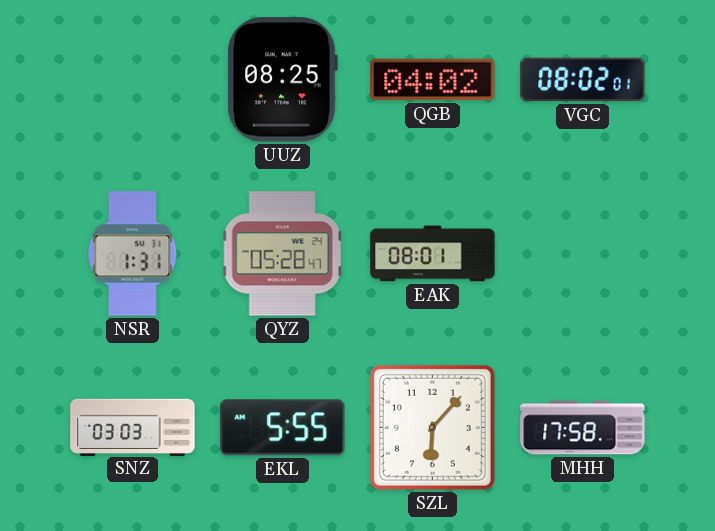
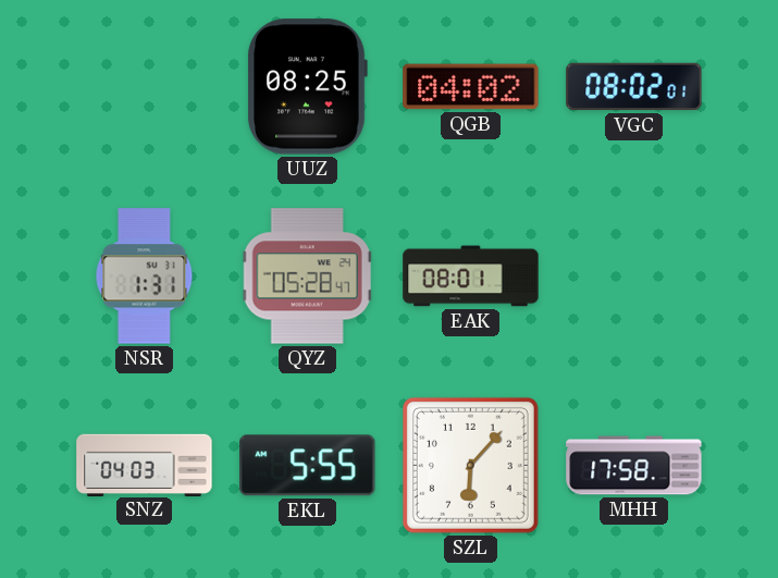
SNZ: 03:03 -> 04:03 (145, 465)
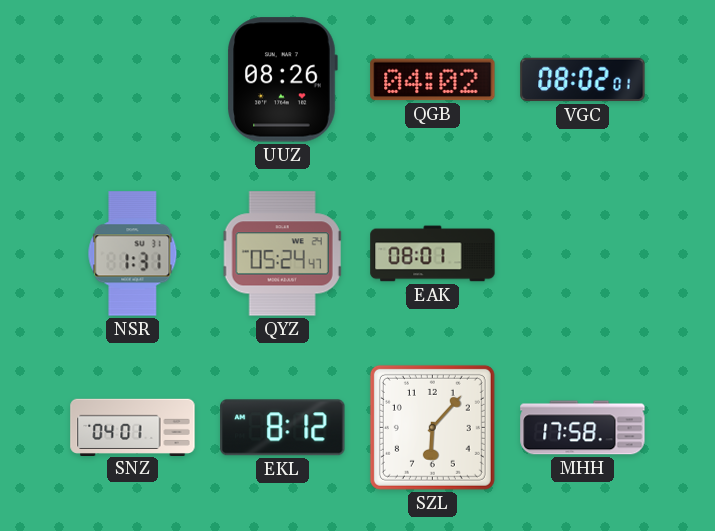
UUZ: 08:25 -> 08:26 (282, 80)
QYZ: 05:28 -> 05:24 (283, 254)
SNZ: 04:03 -> 04:01 (133, 427)
EKL: 5:55 -> 8:12 (283, 428)
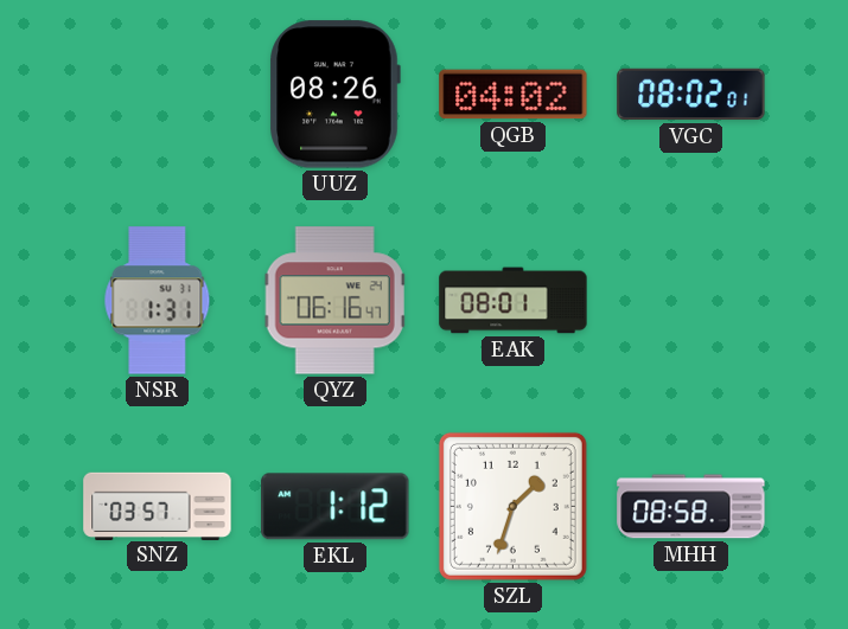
QYZ: 05:24 -> 06:16 (336, 301)
SNZ: 04:01 -> 03:57 (158, 506)
EKL: 8:12 -> 1:12 (336, 507)
SZL: 6:07 -> 1:33 (512, 506)
MHH: 17:58 -> 08:58 (691, 507)
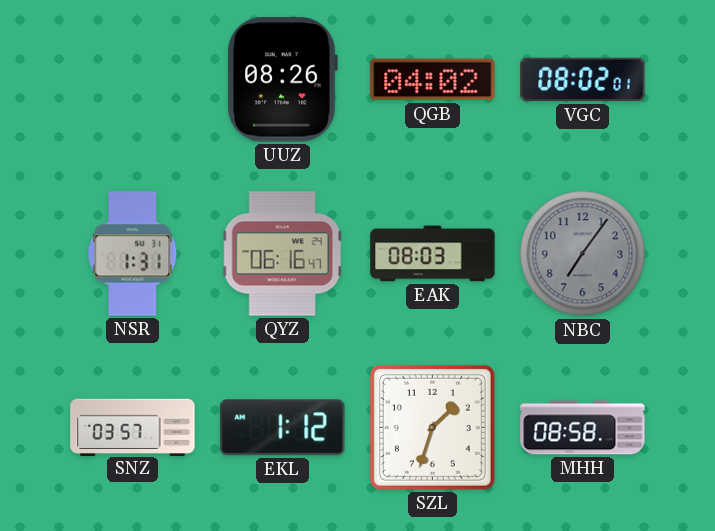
EAK: 08:01 -> 08:03 (433, 254)
NBC: none -> 7:06 (583, 254)
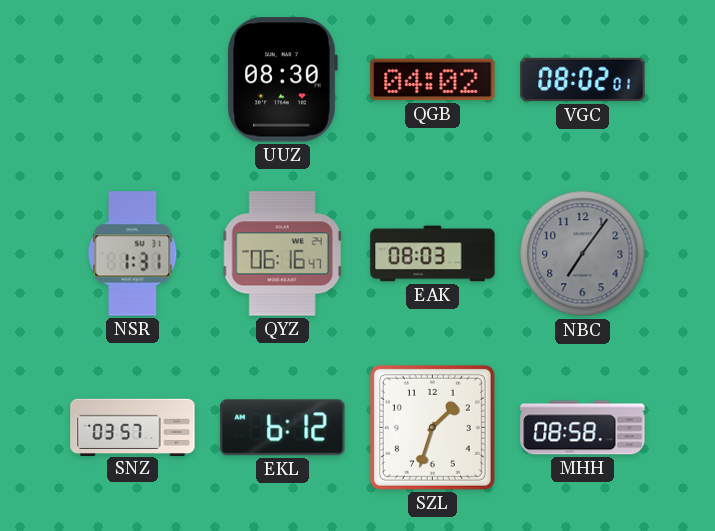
UUZ: 08:26 -> 08:30 (282, 80)
EKL: 1:12 -> 6:12 (283, 428)
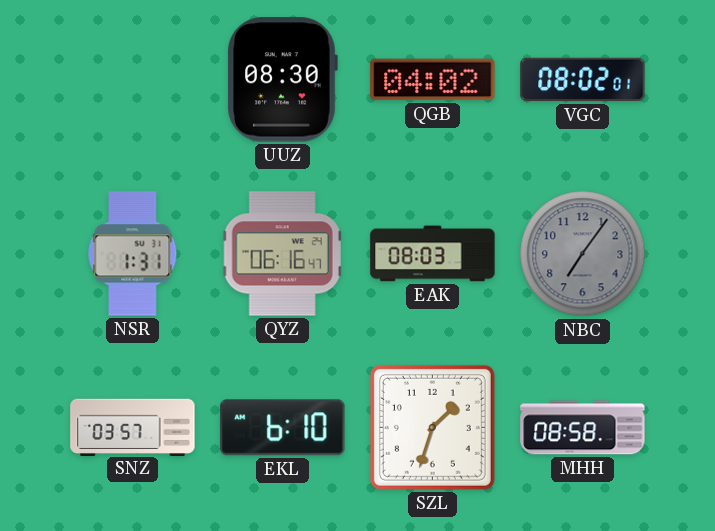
EKL: 6:12 -> 6:10 (283, 428)
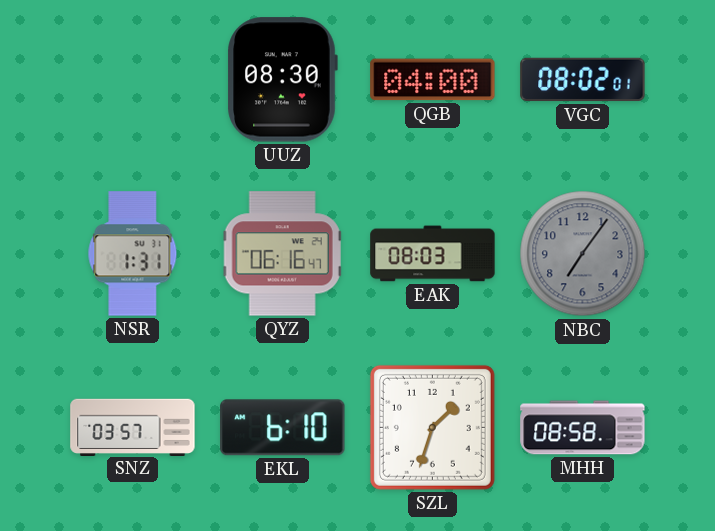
QGB: 04:02 -> 04:00 (433, 80)
